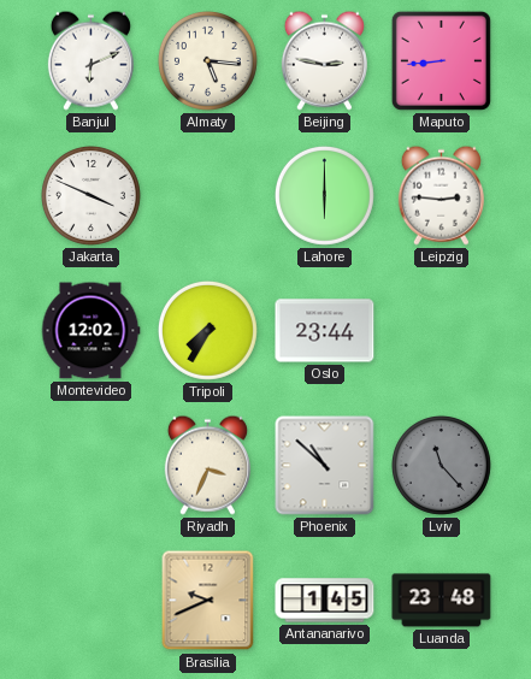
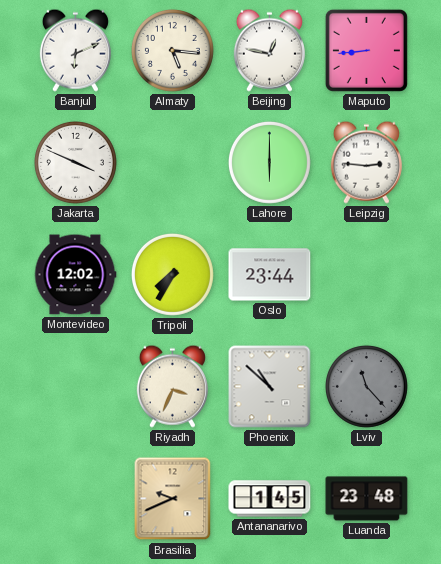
Beijing: 2:47 -> 12:47 (269, 50)
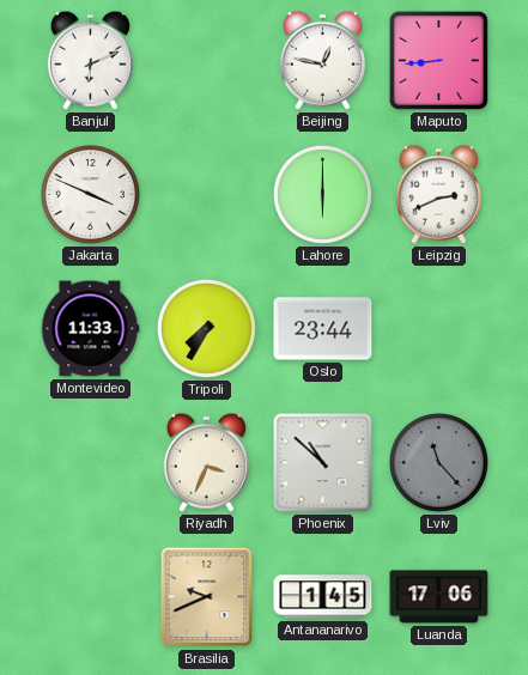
Almaty: 5:16 -> none (172, 50)
Leipzig: 2:46 -> 2:41 (438, 194)
Montevideo: 12:02 -> 11:33 (90, 329)
Luanda: 23:48 -> 17:06 (439, 597)
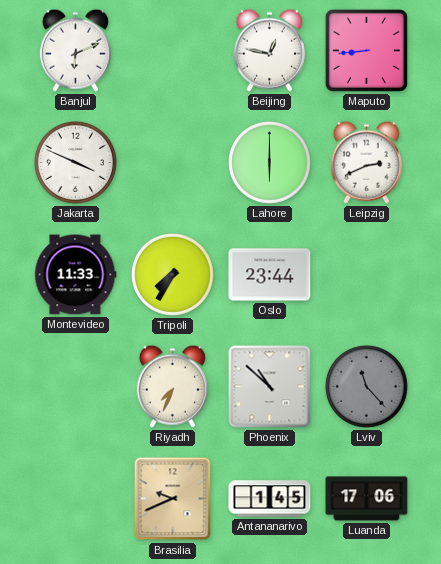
Riyadh: 3:34 -> 7:34 (172, 386)
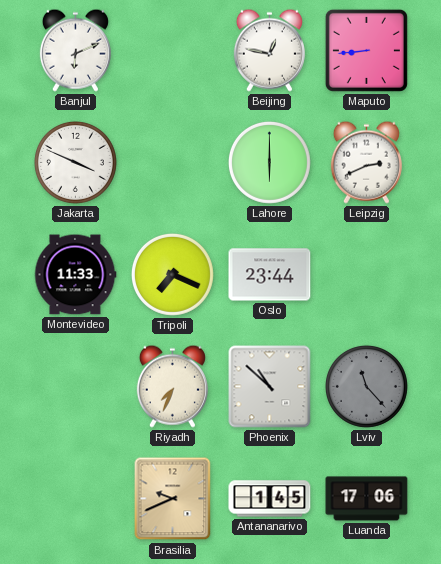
Tripoli: 7:35 -> 7:19 (172, 274)
